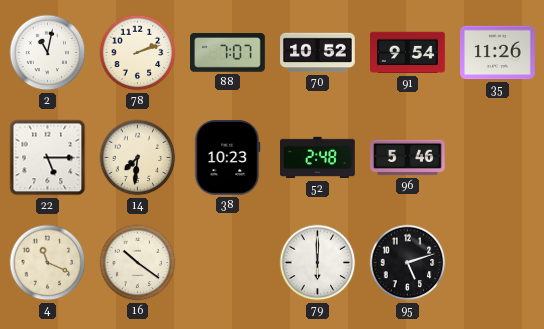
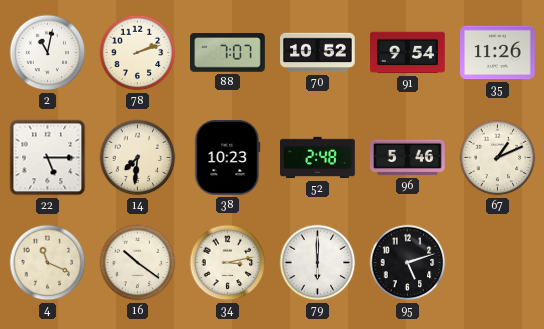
67: none -> 1:11 (498, 158)
34: none -> 3:13 (228, 263)
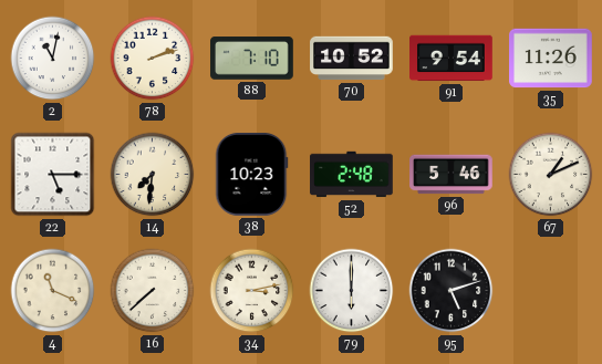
88: 7:07 -> 7:10 (252, 59)
16: 10:21 -> 7:38 (153, 291)
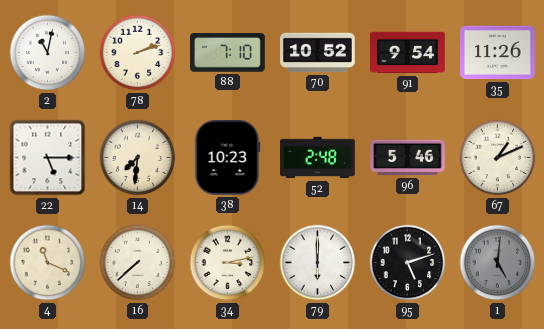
1: none -> 5:01 (498, 263)
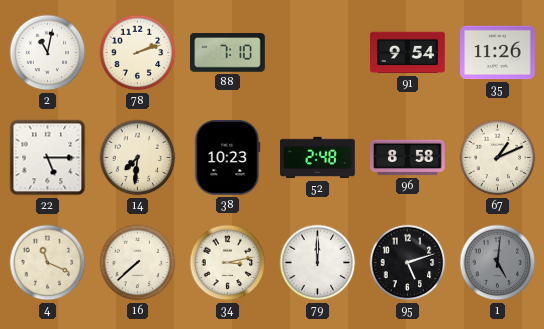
70: 10:52 -> none (318, 53)
96: 5:46 -> 8:58 (408, 158)
79: 6:00 -> 12:00 (318, 263)
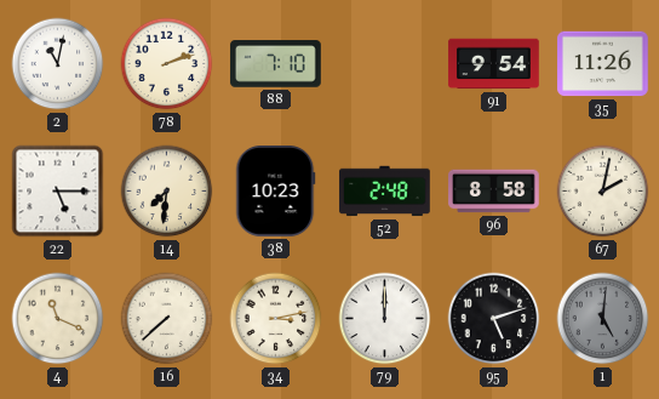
67: 1:11 -> 2:02 (603, 192)
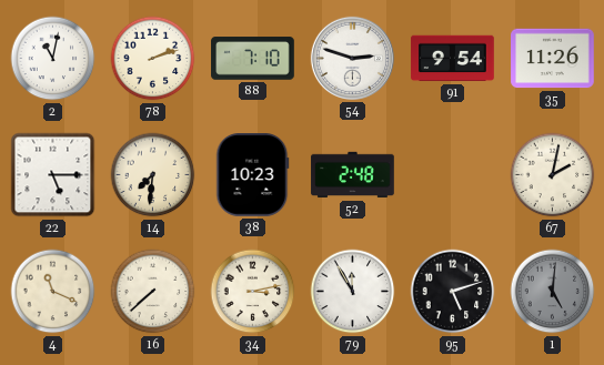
54: none -> 2:48 (352, 58)
96: 8:58 -> none (494, 192)
79: 12:00 -> 11:55 (353, 292)
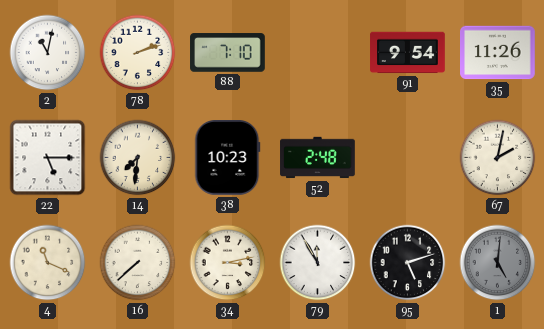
54: 2:48 -> none (352, 58)
